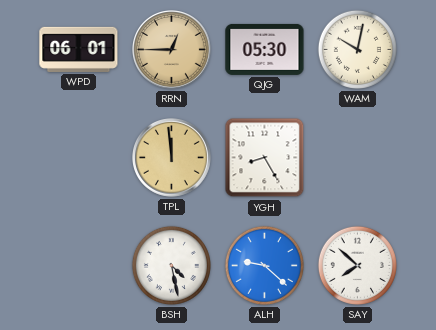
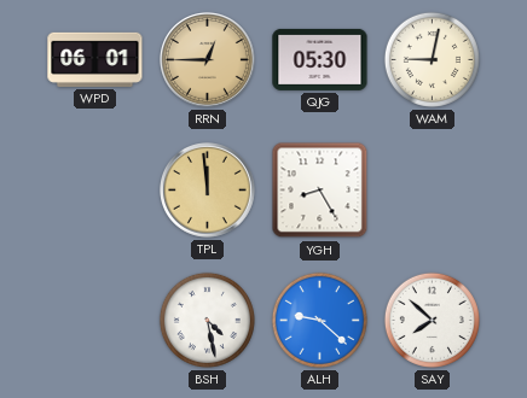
WAM: 10:02 -> 9:02 (432, 59)
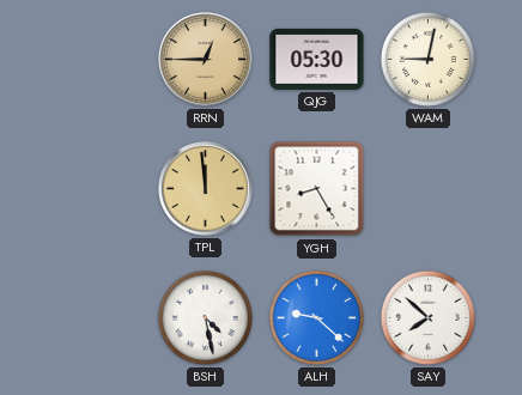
WPD: 06:01 -> none (95, 59)
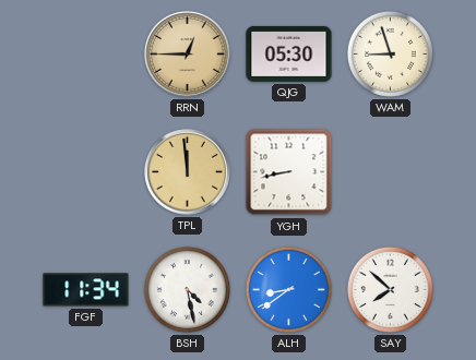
WAM: 9:02 -> 8:57 (390, 53)
YGH: 8:25 -> 8:43 (289, 172)
FGF: none -> 11:34 (86, 290)
ALH: 9:22 -> 8:39 (288, 289)
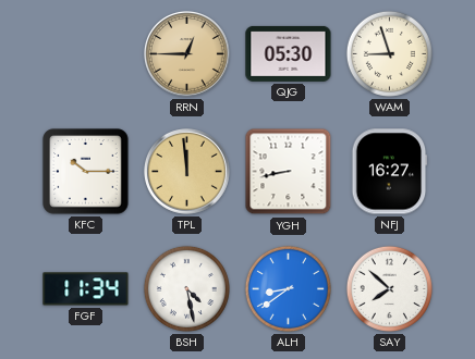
KFC: none -> 10:15 (86, 172)
NFJ: none -> 16:27 (390, 172)
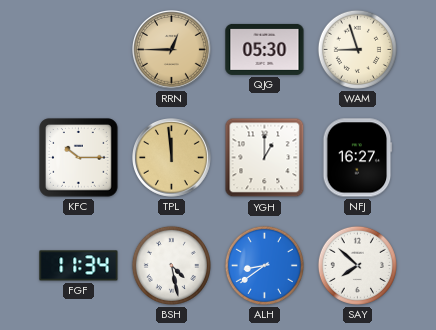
YGH: 8:43 -> 1:00 (265, 158)
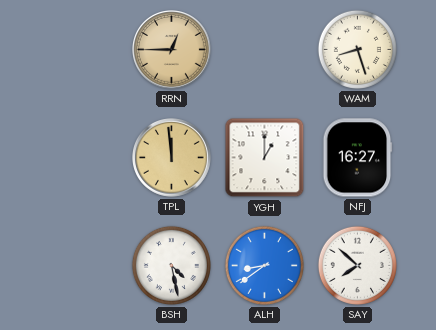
QJG: 05:30 -> none (265, 49)
WAM: 8:57 -> 8:27 (357, 49)
KFC: 10:15 -> none (79, 158)
FGF: 11:34 -> none (79, 266)
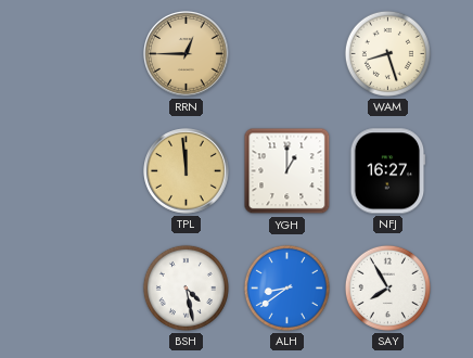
SAY: 7:52 -> 7:55 (387, 287)
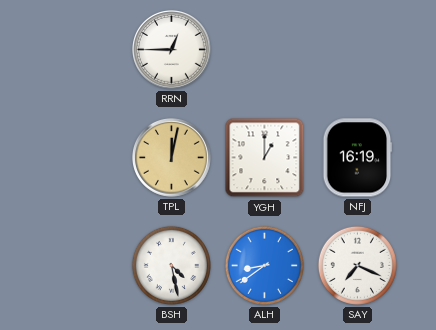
RRN dial: champagne -> white (172, 50)
WAM: 8:27 -> none (387, 53)
TPL: 11:59 -> 12:02 (172, 158)
NFJ: 16:27 -> 16:19 (358, 158)
SAY: 7:55 -> 7:19 (357, 265)
